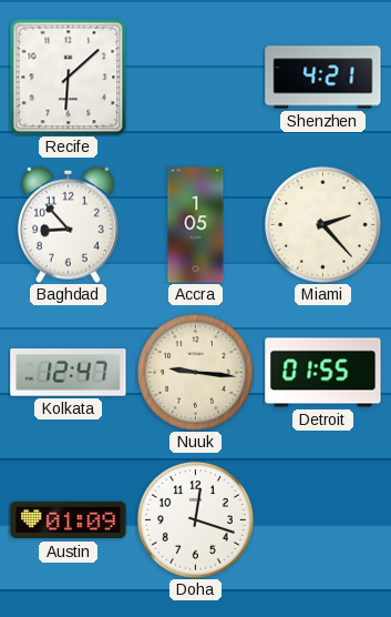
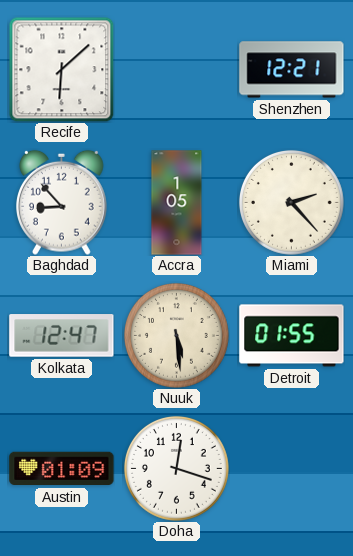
Shenzhen: 4:21 -> 12:21 (292, 70)
Nuuk: 9:16 -> 5:29 (176, 335)
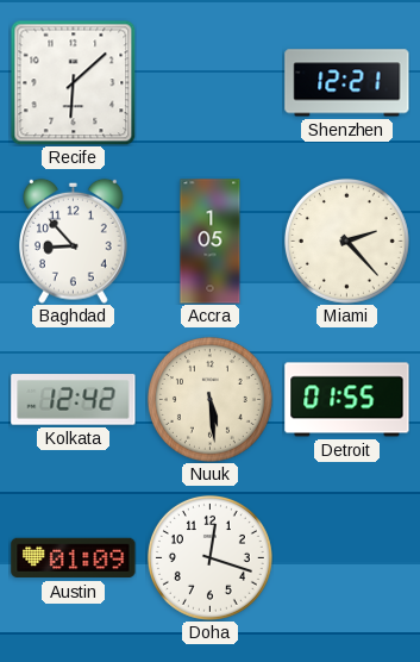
Kolkata: 12:47 -> 12:42 (74, 400)
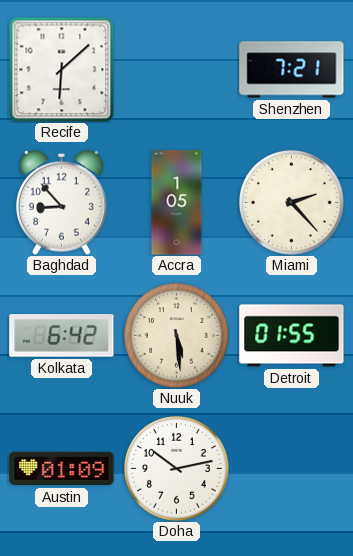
Shenzhen: 12:21 -> 7:21 (292, 70)
Kolkata: 12:42 -> 6:42 (62, 336)
Doha: 12:18 -> 10:13 (176, 468)
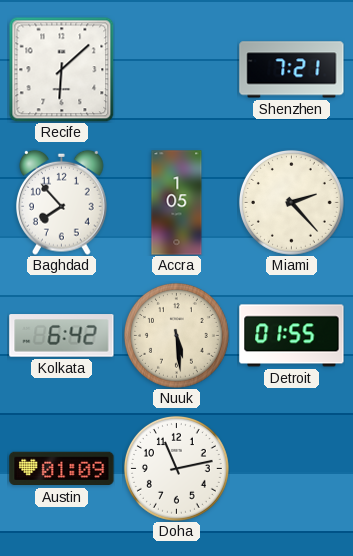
Baghdad: 8:53 -> 7:53 (62, 202)
Doha: 10:13 -> 11:13 (176, 468)
